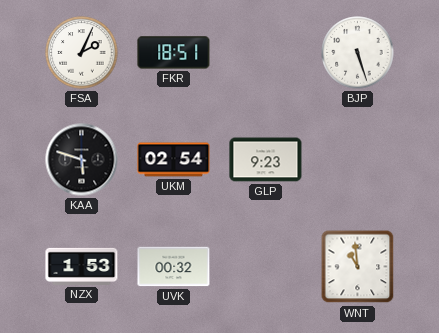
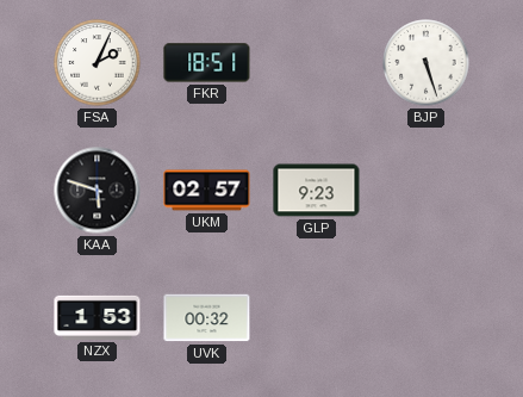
UKM: 02:54 -> 02:57 (207, 191)
WNT: 10:59 -> none (358, 267)
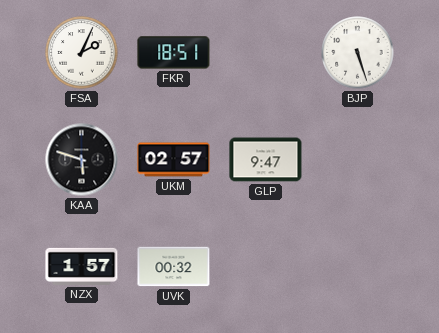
GLP: 9:23 -> 9:47 (266, 160)
NZX: 1:53 -> 1:57 (82, 266)
